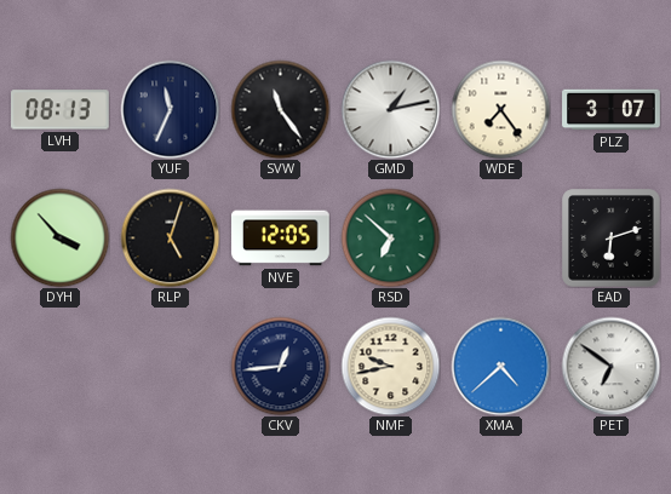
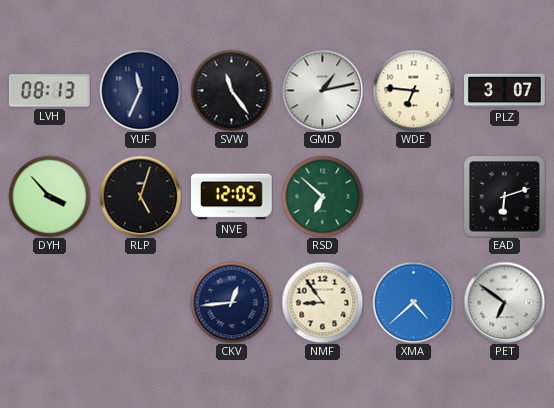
WDE: 7:24 -> 6:46 (413, 90)
NMF: 9:43 -> 8:54 (322, 302)
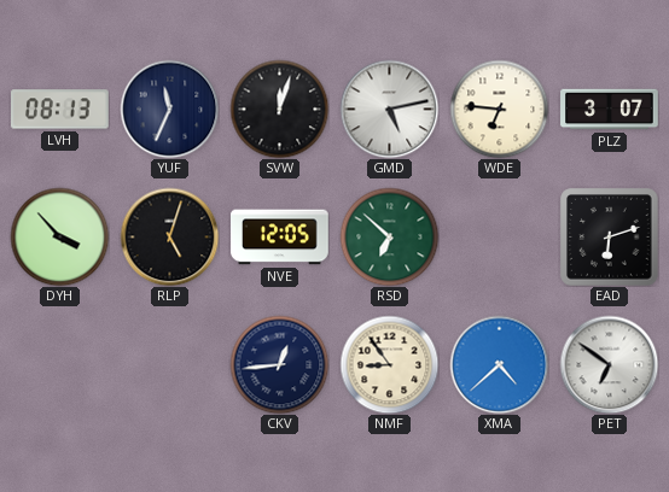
SVW: 11:24 -> 12:03 (279, 109)
GMD: 1:13 -> 5:13 (389, 109)
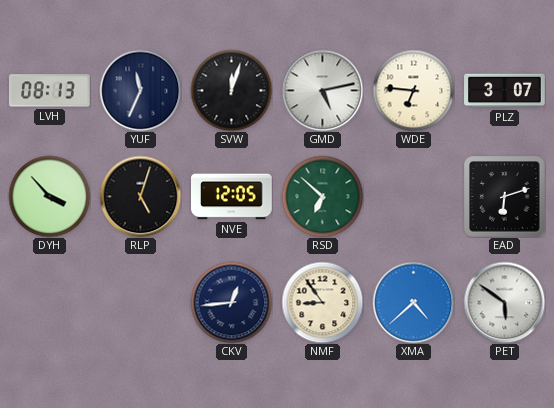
PET: 6:51 -> 5:51 (504, 302)
